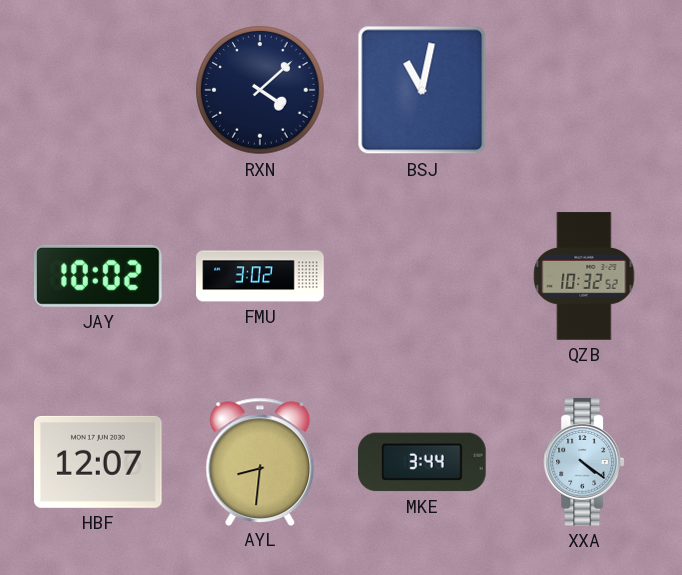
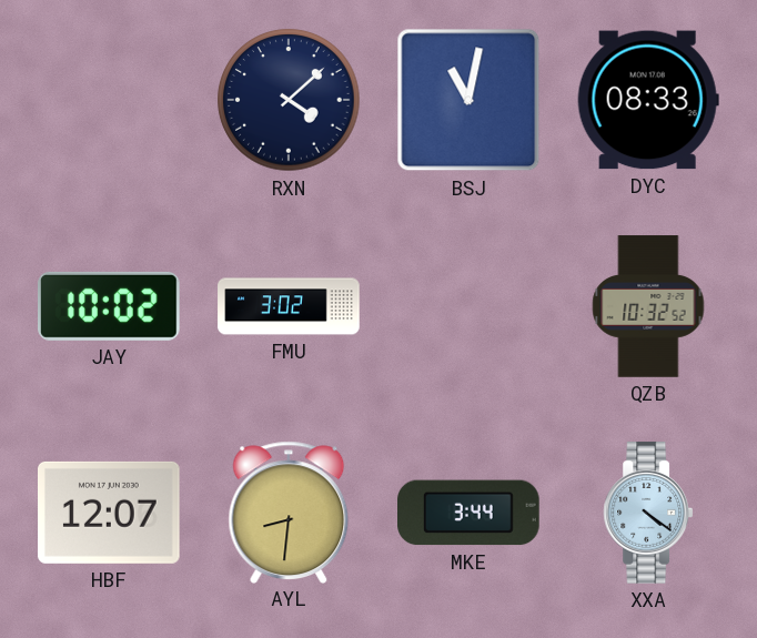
DYC: none -> 08:33 (648, 100)
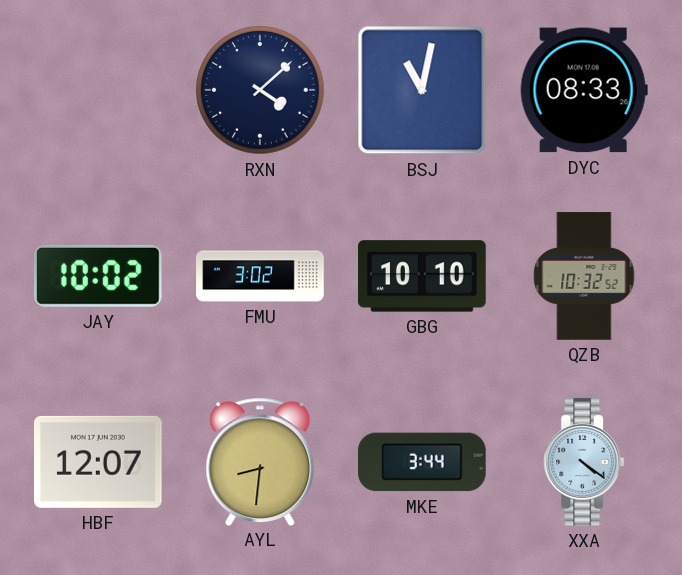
GBG: none -> 10:10 (422, 276)
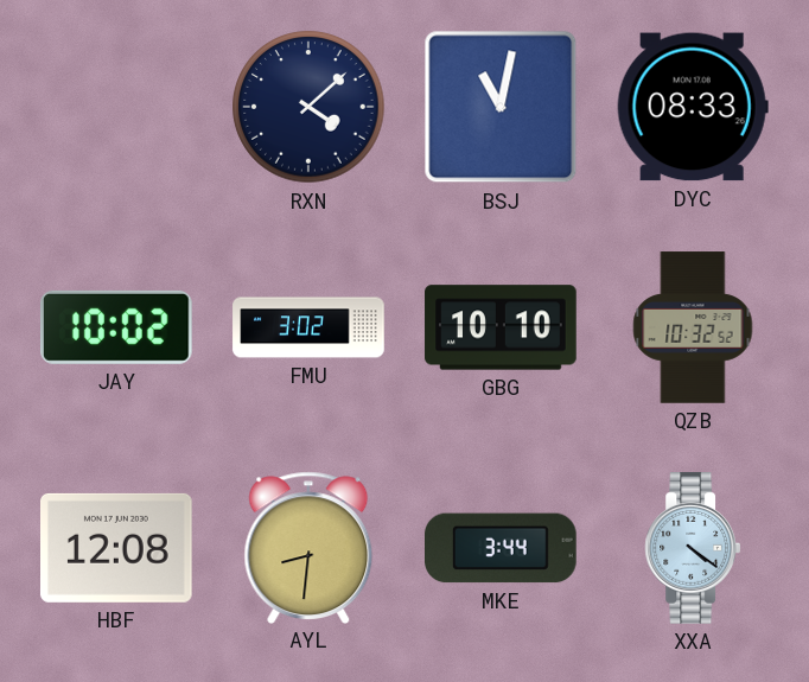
HBF: 12:07 -> 12:08 (117, 548)
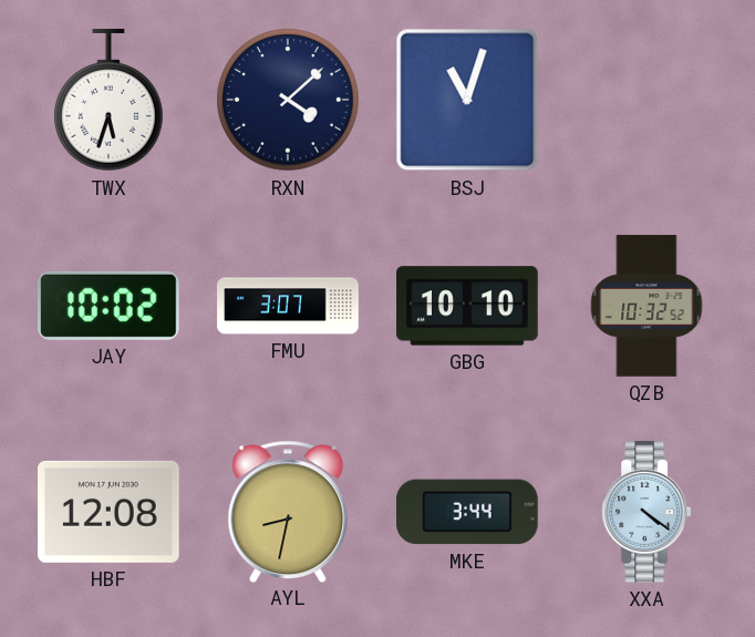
TWX: none -> 5:33 (110, 101)
BSJ: 11:02 -> 11:03 (467, 100)
DYC: 08:33 -> none (693, 107)
FMU: 3:02 -> 3:07 (288, 306)
AYL: 8:31 -> 8:32 (288, 511)
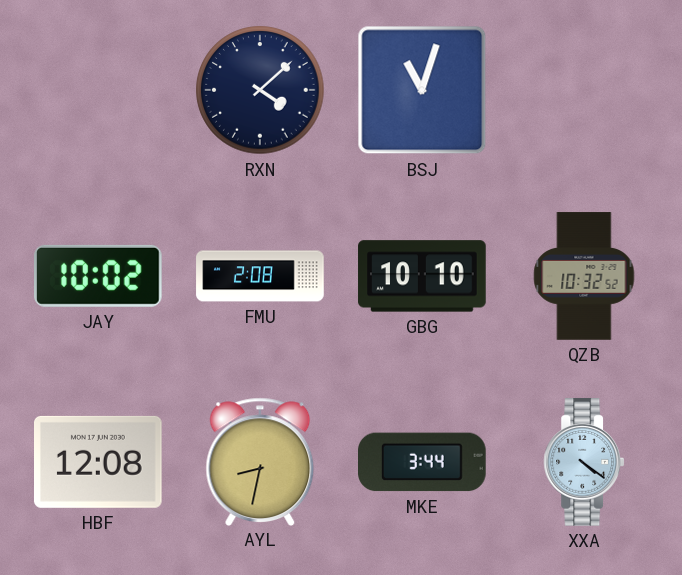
TWX: 5:33 -> none (110, 101)
FMU: 3:07 -> 2:08 (260, 276)
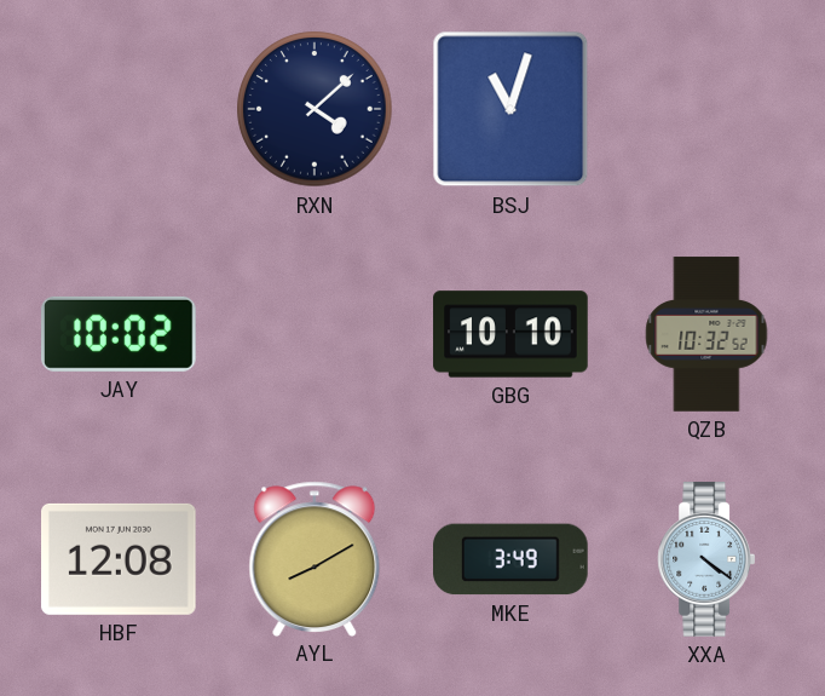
FMU: 2:08 -> none (260, 276)
AYL: 8:32 -> 8:10 (315, 558)
MKE: 3:44 -> 3:49 (512, 559)
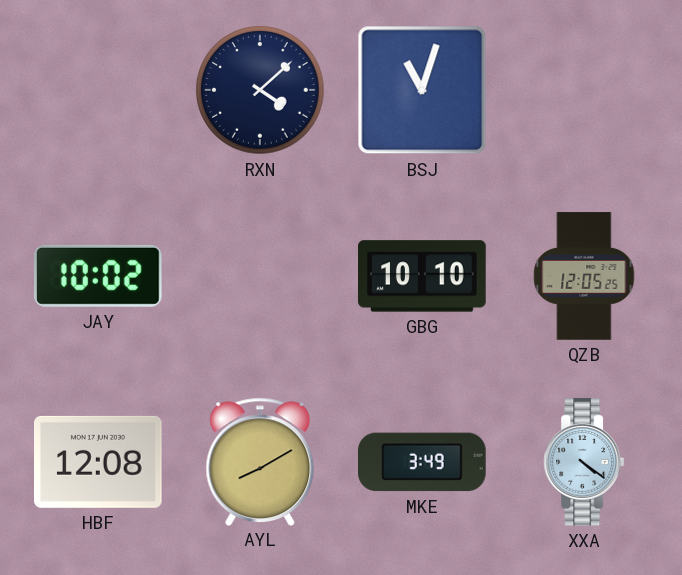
QZB: 10:32 -> 12:05 (584, 276)
